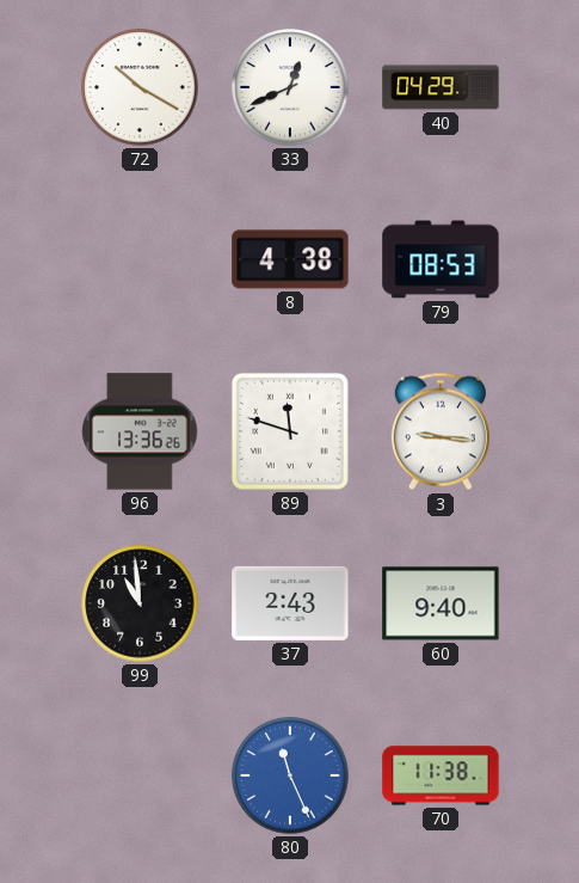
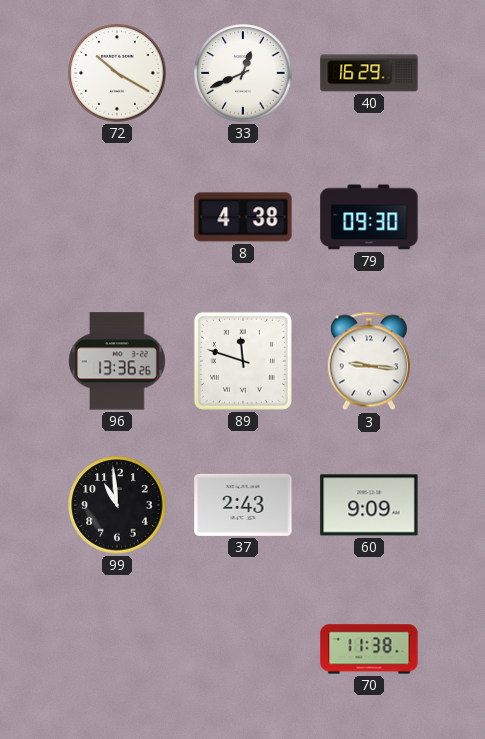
40: 04:29 -> 16:29 (369, 73)
79: 08:53 -> 09:30 (369, 217)
60: 9:40 -> 9:09 (369, 505)
80: 11:26 -> none (290, 775)
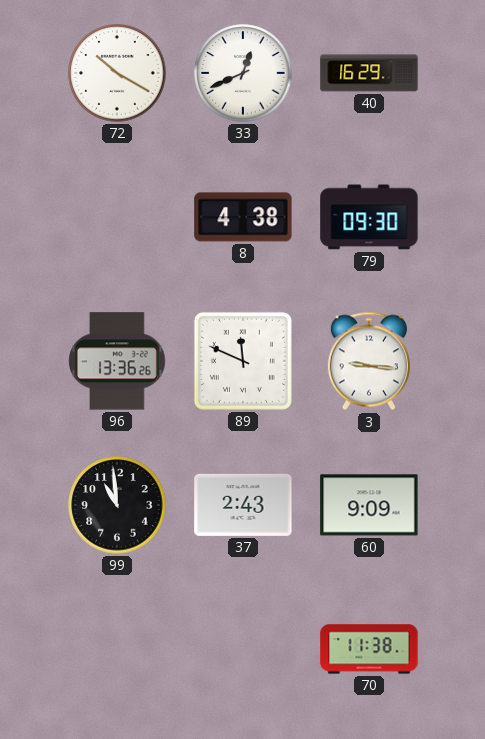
89: 11:48 -> 11:49 (243, 361)
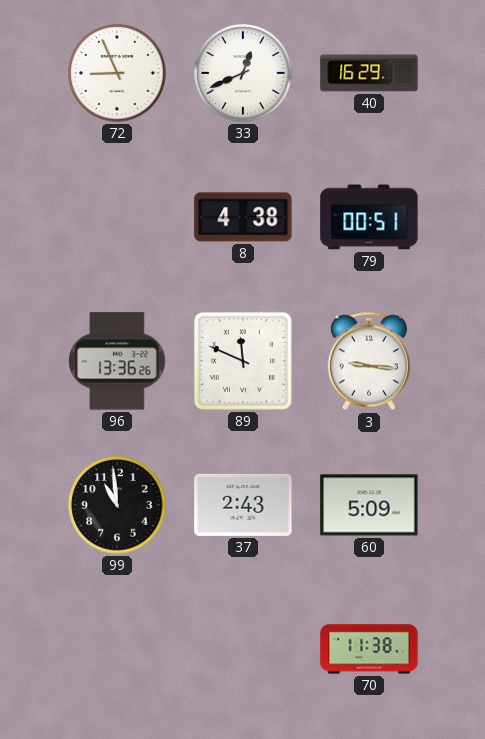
72: 10:20 -> 8:56 (117, 73)
79: 09:30 -> 00:51 (369, 217)
60: 9:09 -> 5:09 (369, 505)
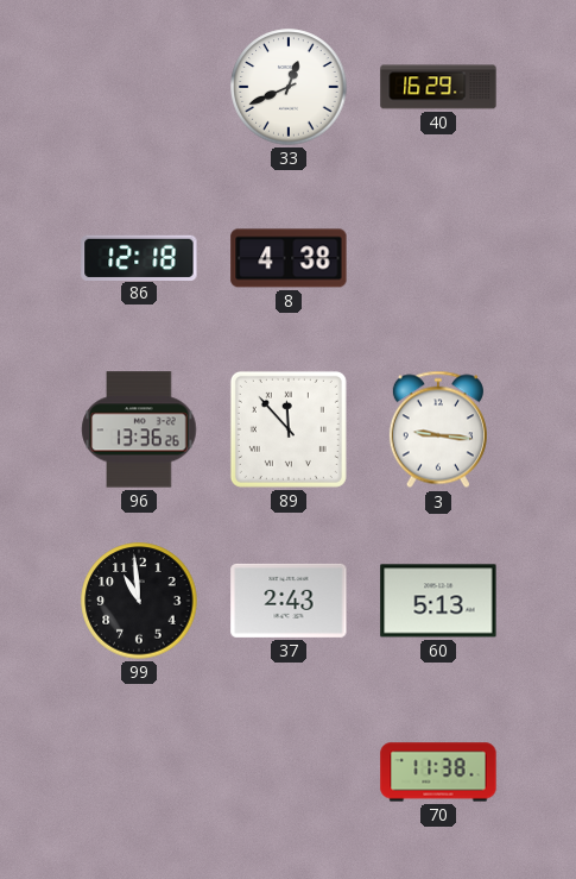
72: 8:56 -> none (117, 73)
86: none -> 12:18 (139, 257)
79: 00:51 -> none (369, 217)
89: 11:49 -> 11:53 (289, 429)
60: 5:09 -> 5:13 (438, 601)
